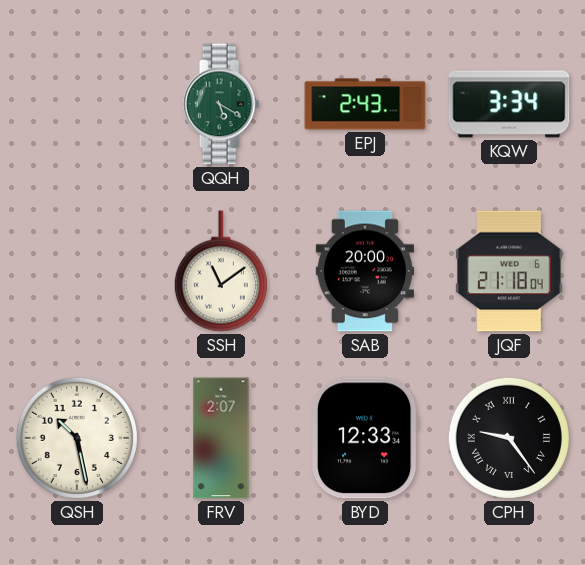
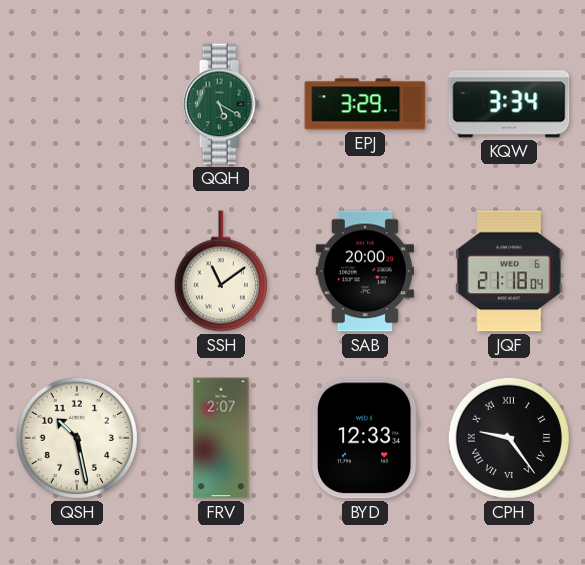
EPJ: 2:43 -> 3:29 (365, 104)
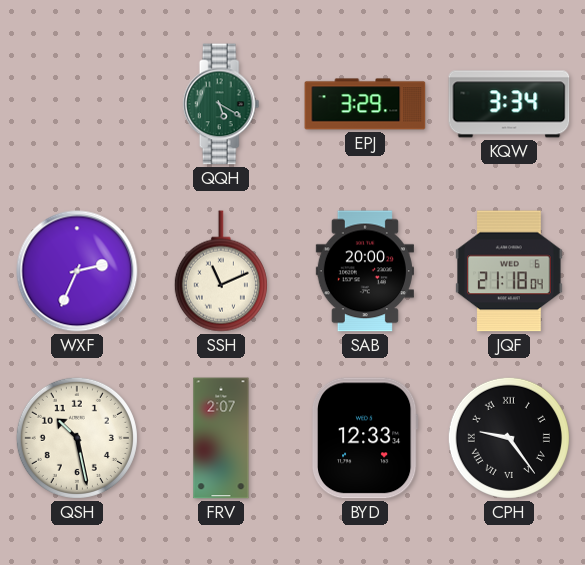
WXF: none -> 2:34 (77, 271)
SSH: 11:09 -> 11:11 (221, 271)
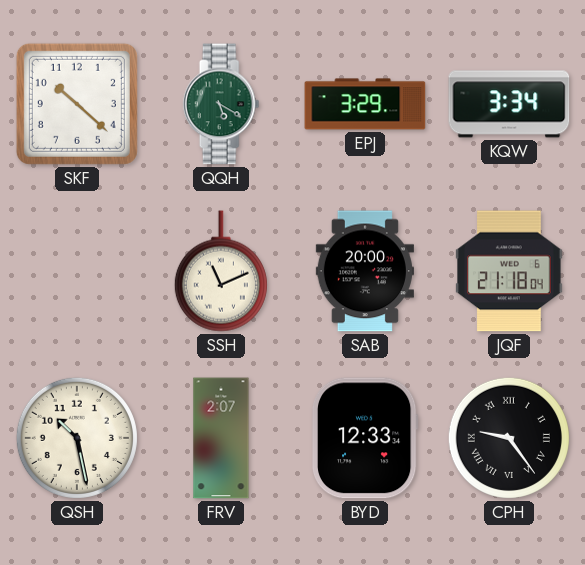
SKF: none -> 10:22 (77, 104)
WXF: 2:34 -> none (77, 271)
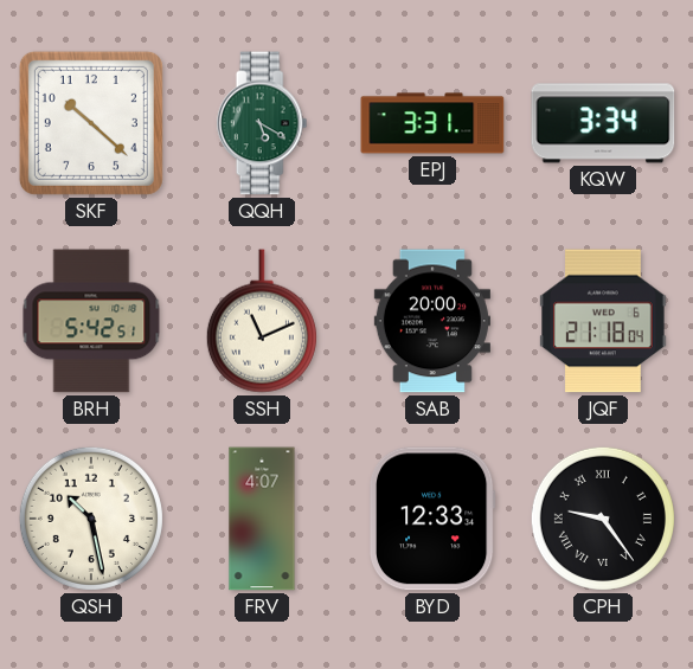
EPJ: 3:29 -> 3:31 (432, 123)
BRH: none -> 5:42 (91, 321)
FRV: 2:07 -> 4:07 (262, 519)
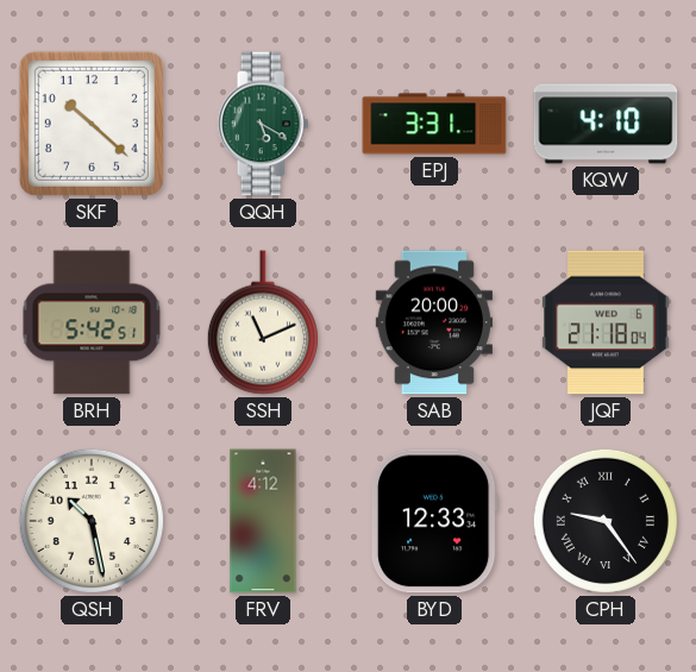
KQW: 3:34 -> 4:10 (606, 124)
FRV: 4:07 -> 4:12 (263, 521)
